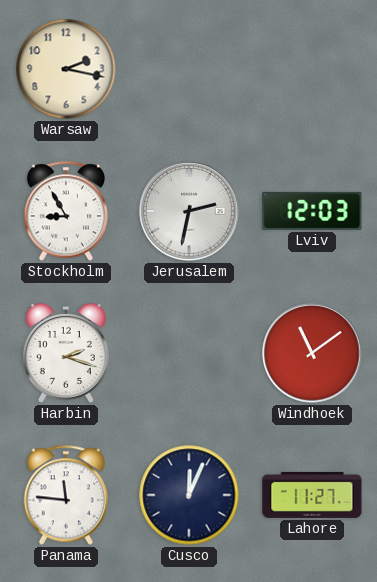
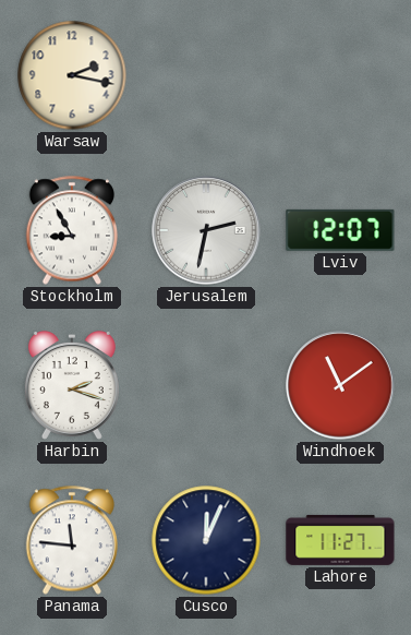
Lviv: 12:03 -> 12:07 (340, 230)
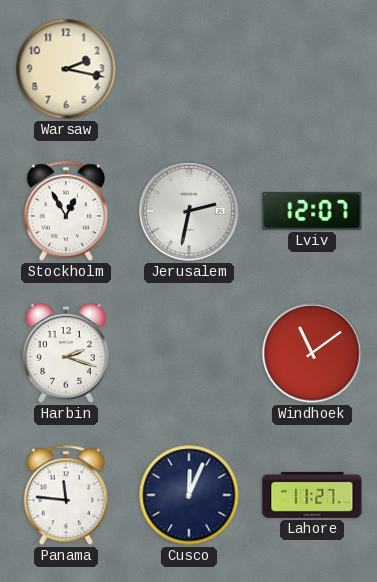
Stockholm: 8:55 -> 12:55 (65, 211)
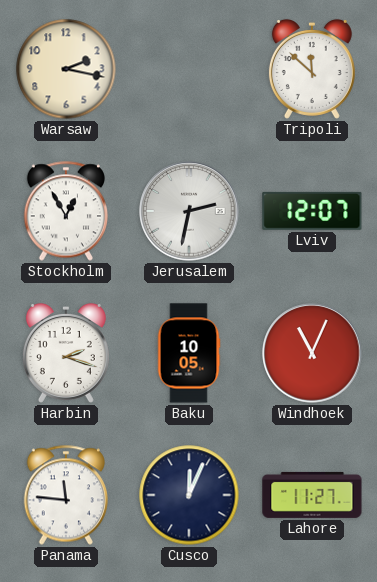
Tripoli: none -> 11:52 (312, 69)
Baku: none -> 10:05 (189, 353)
Windhoek: 11:09 -> 11:04 (312, 353)
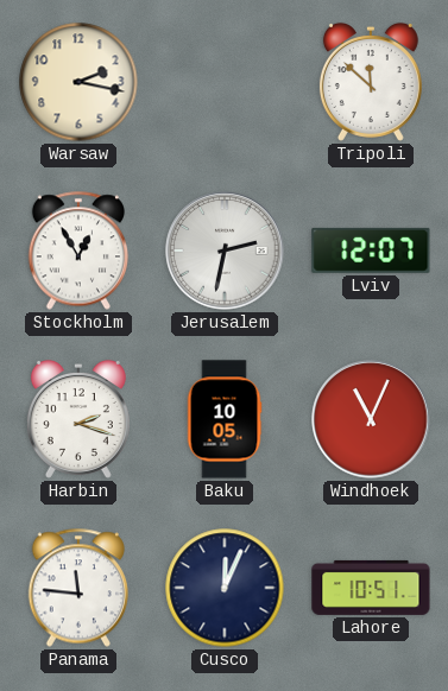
Lahore: 11:27 -> 10:51 (371, 588)
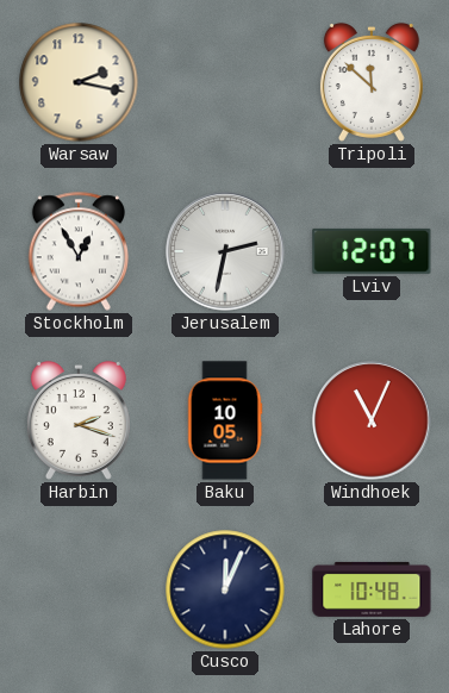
Panama: 11:46 -> none (77, 588)
Lahore: 10:51 -> 10:48 (372, 589)
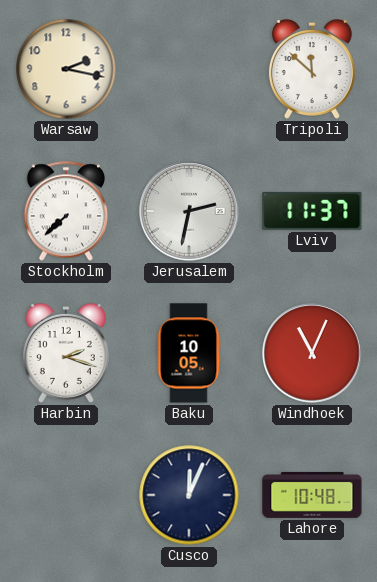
Stockholm: 12:55 -> 7:38 (65, 211)
Lviv: 12:07 -> 11:37 (312, 211)
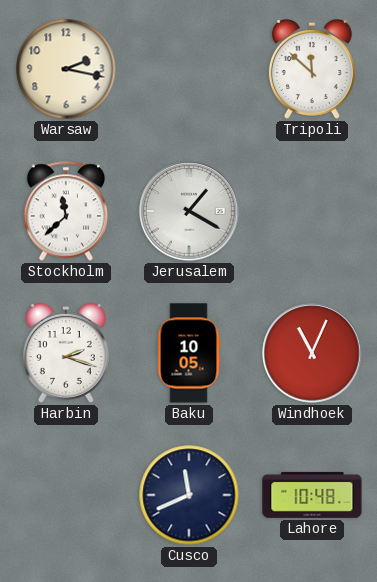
Stockholm: 7:38 -> 11:38 (65, 211)
Jerusalem: 2:32 -> 1:20 (189, 211)
Lviv: 11:37 -> none (312, 211)
Cusco: 12:04 -> 11:41 (189, 495)
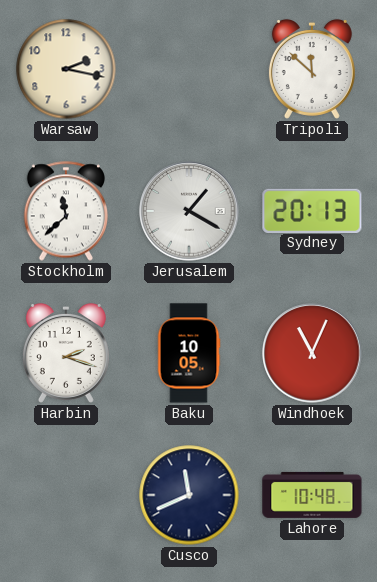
Sydney: none -> 20:13 (312, 210)
